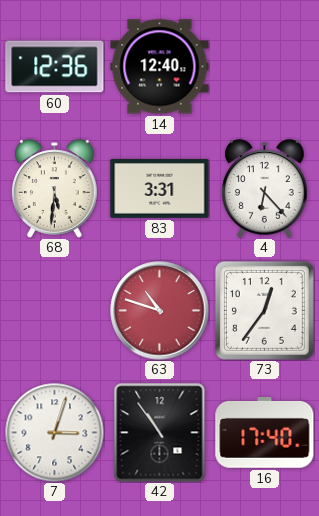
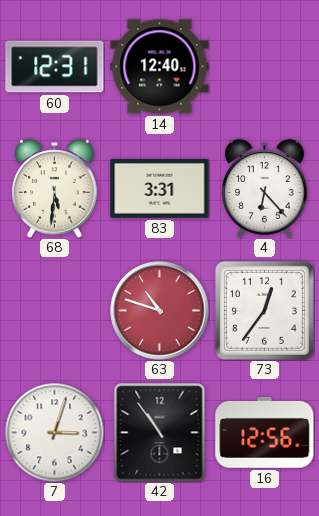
60: 12:36 -> 12:31 (55, 67)
16: 17:40 -> 12:56 (265, 432)
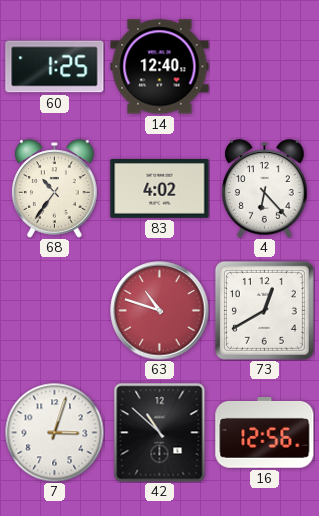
60: 12:31 -> 1:25 (55, 67)
68: 5:31 -> 10:36 (55, 189)
83: 3:31 -> 4:02 (160, 188)
73: 12:36 -> 12:40 (264, 310)
42: 10:54 -> 10:52 (160, 433)
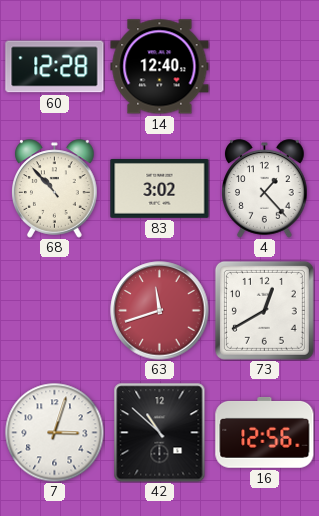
60: 1:25 -> 12:28 (55, 67)
68: 10:36 -> 10:53 (55, 189)
83: 4:02 -> 3:02 (160, 188)
4: 6:23 -> 1:23 (265, 189)
63: 10:48 -> 11:42 (160, 311)
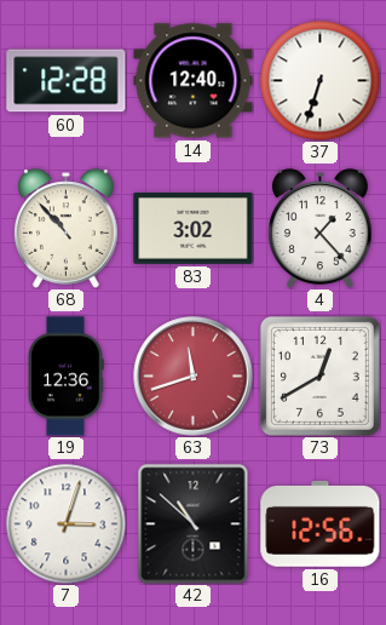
37: none -> 6:33 (321, 81)
19: none -> 12:36 (65, 377)
